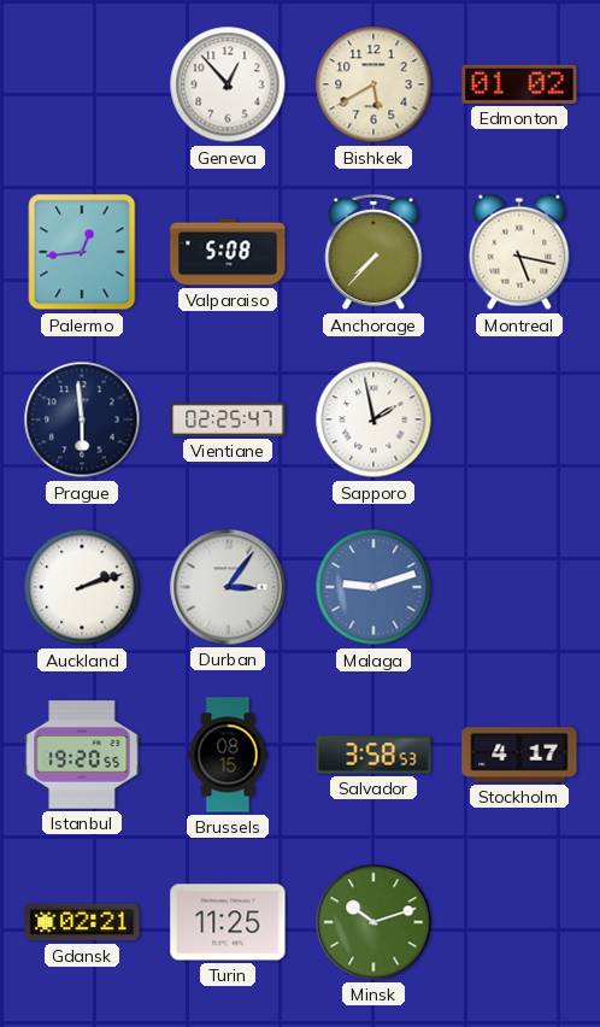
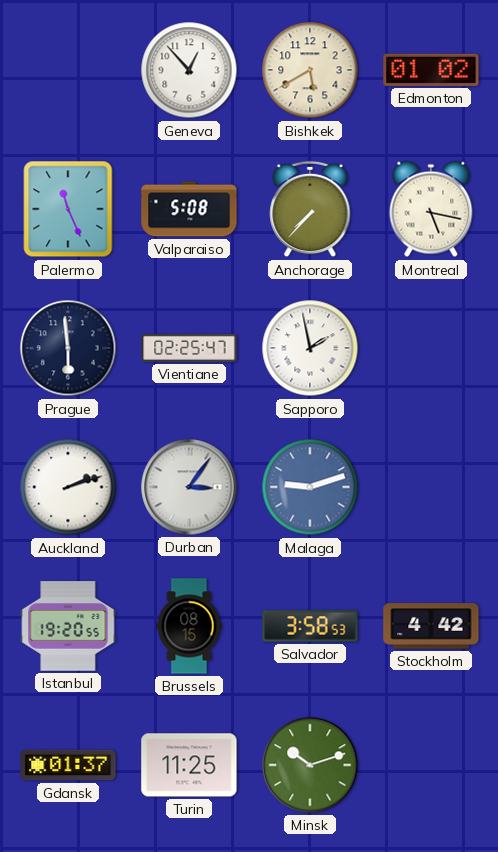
Palermo: 12:44 -> 11:26 (68, 209)
Stockholm: 4:17 -> 4:42 (431, 626)
Gdansk: 02:21 -> 01:37 (68, 765)
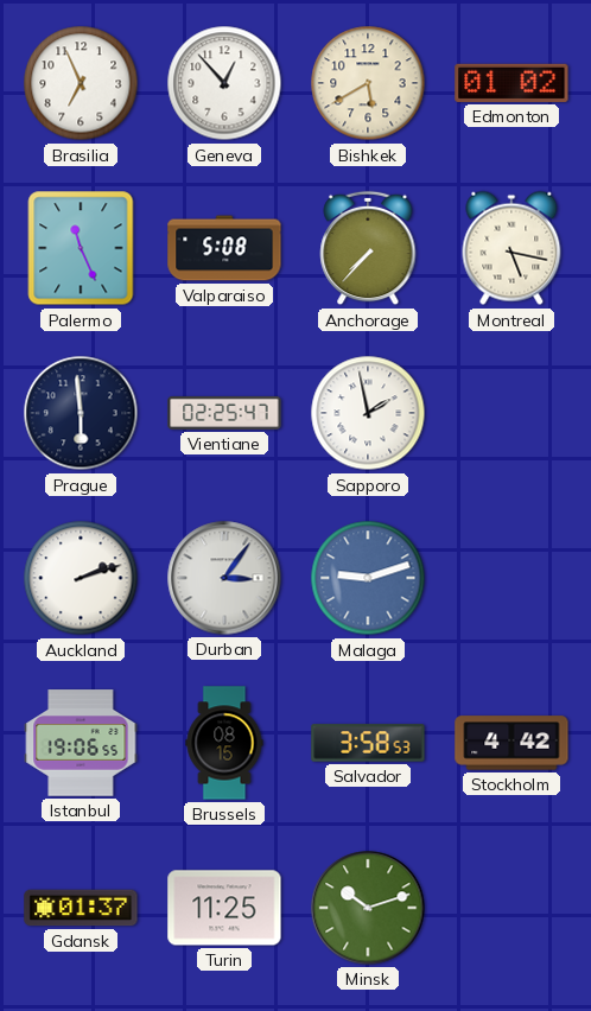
Brasilia: none -> 6:56 (81, 83)
Istanbul: 19:20 -> 19:06 (81, 743)
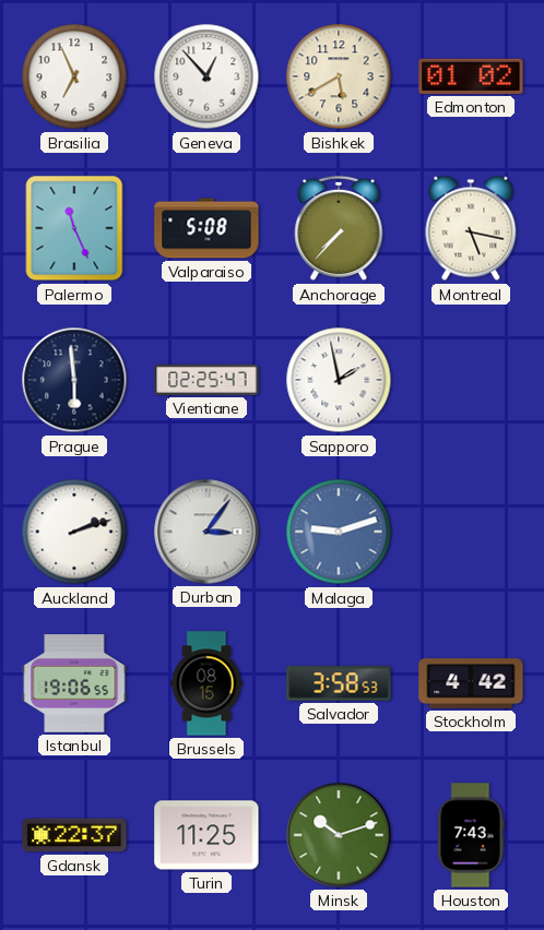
Gdansk: 01:37 -> 22:37 (74, 835)
Houston: none -> 7:43 (471, 835)
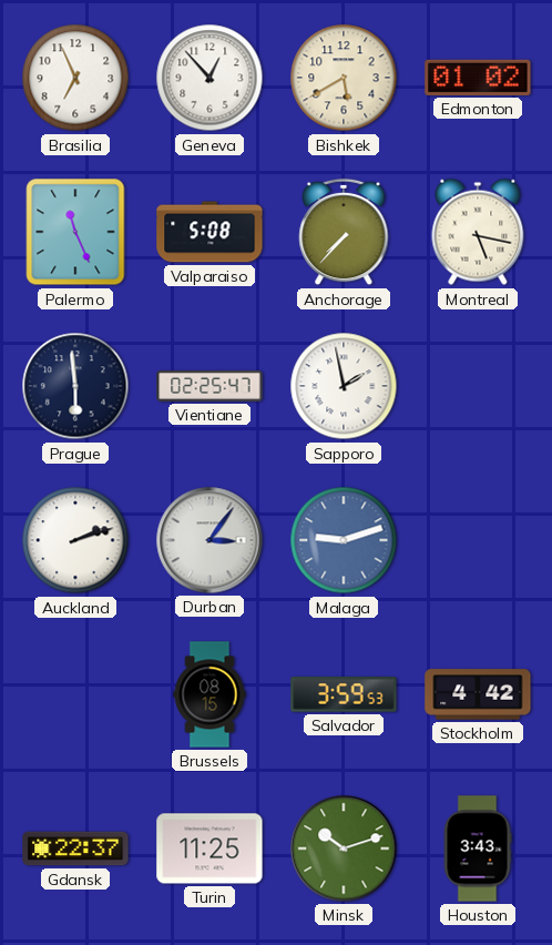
Istanbul: 19:06 -> none (74, 683)
Salvador: 3:58 -> 3:59 (344, 694)
Houston: 7:43 -> 3:43 (478, 849)
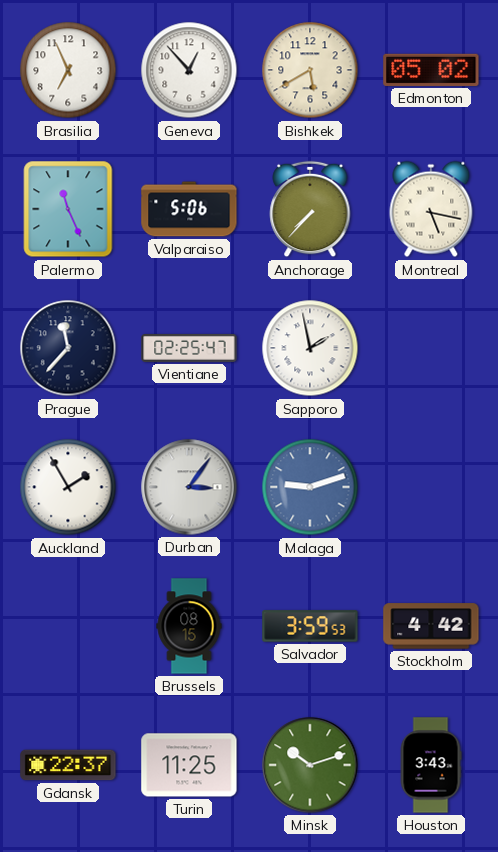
Edmonton: 01:02 -> 05:02 (431, 70)
Valparaiso: 5:08 -> 5:06 (189, 209)
Prague: 5:59 -> 11:37 (68, 348)
Auckland: 2:12 -> 1:55 (68, 487)
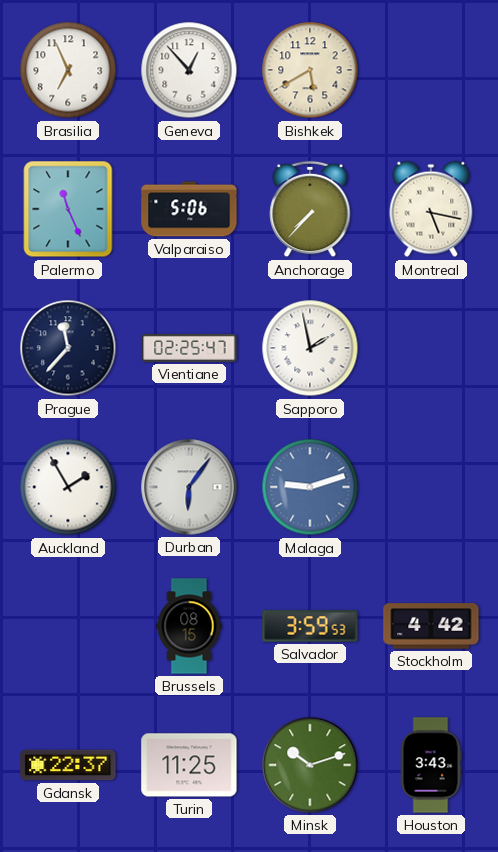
Edmonton: 05:02 -> none (431, 70)
Durban: 3:06 -> 6:06 (189, 487)
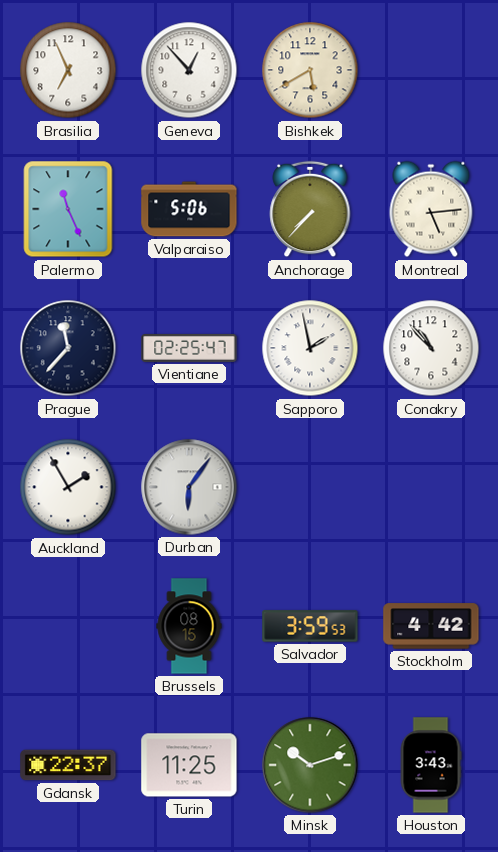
Montreal: 5:17 -> 5:14 (431, 209)
Conakry: none -> 10:53 (431, 348)
Malaga: 9:12 -> none (310, 487)
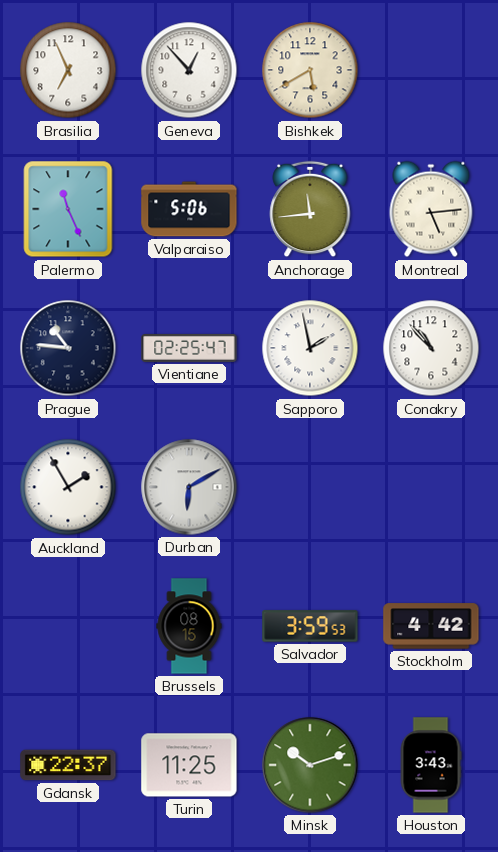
Anchorage: 7:37 -> 11:44 (310, 209)
Prague: 11:37 -> 10:46 (68, 348)
Durban: 6:06 -> 6:10 (189, 487)
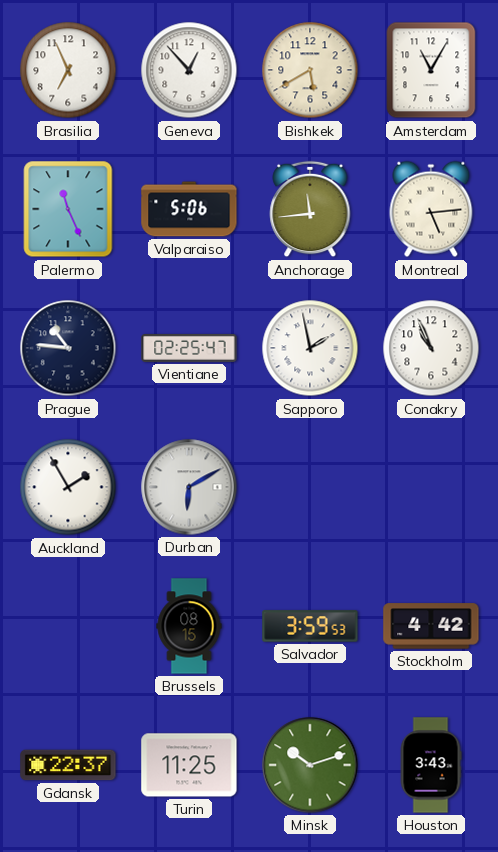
Amsterdam: none -> 11:05 (431, 70)
Conakry: 10:53 -> 10:56 (431, 348)
